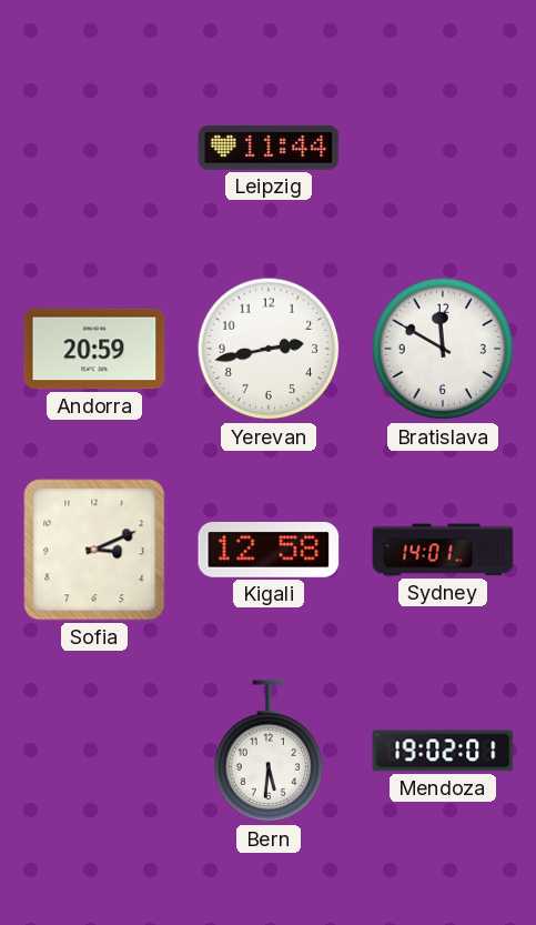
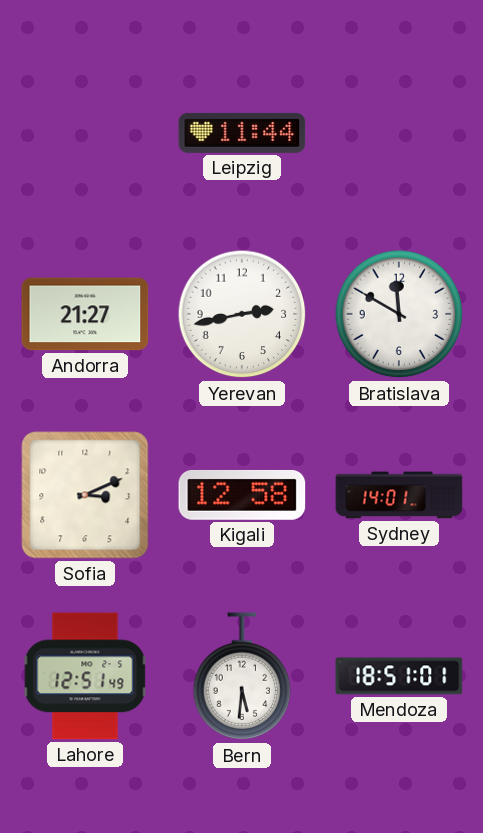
Andorra: 20:59 -> 21:27 (85, 314)
Lahore: none -> 12:51 (85, 676)
Mendoza: 19:02 -> 18:51 (399, 676)
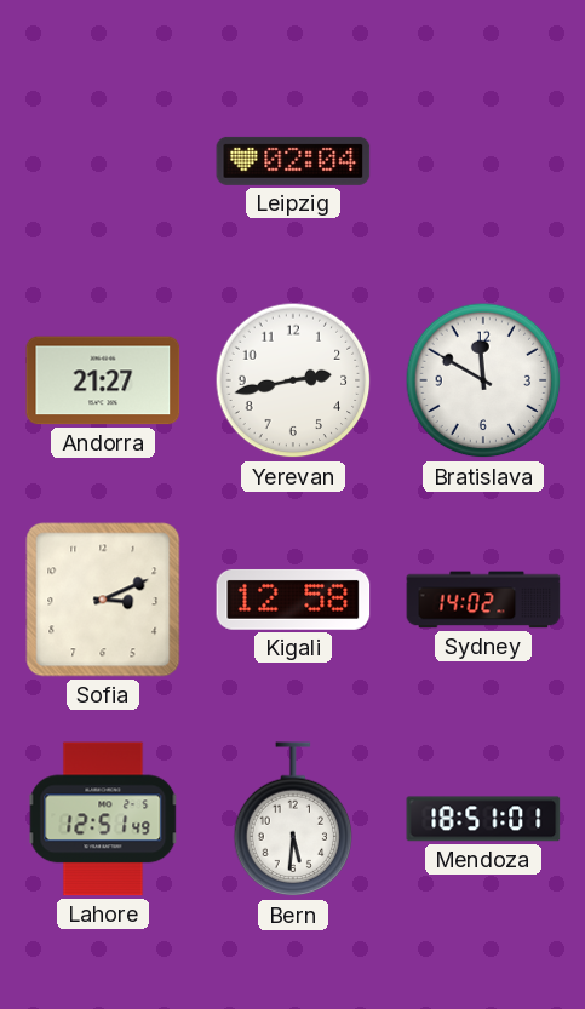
Leipzig: 11:44 -> 02:04 (293, 161)
Sydney: 14:01 -> 14:02 (483, 600)
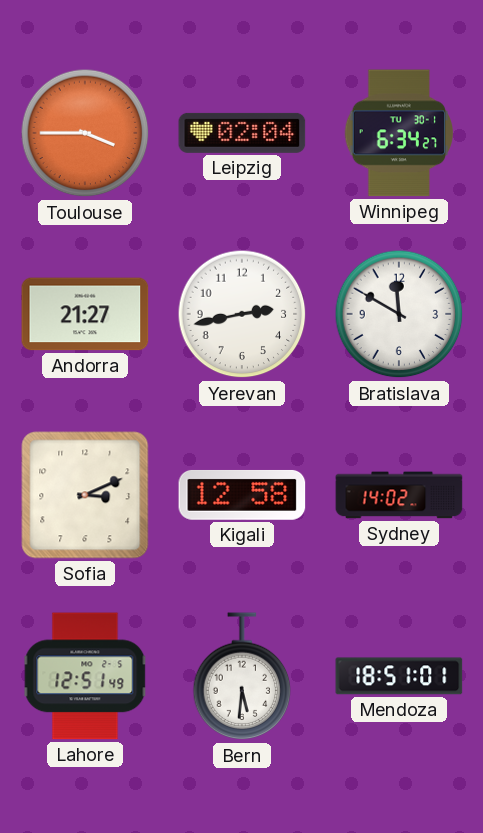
Toulouse: none -> 3:45 (85, 133)
Winnipeg: none -> 6:34 (399, 133)
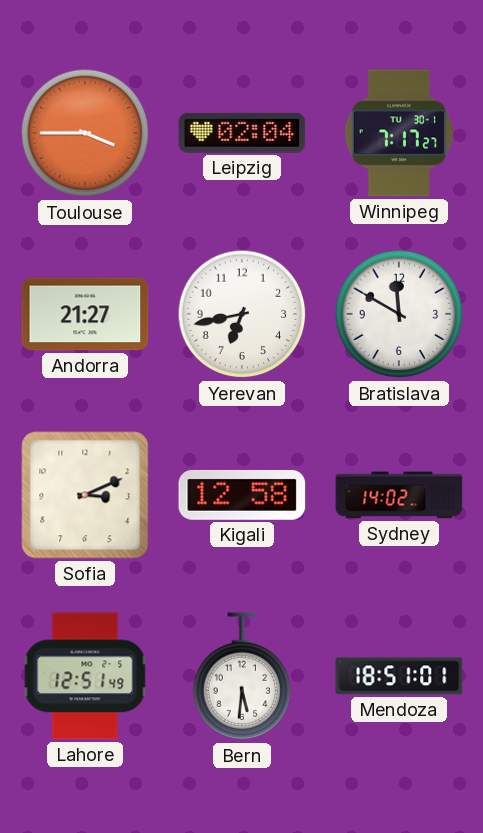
Winnipeg: 6:34 -> 7:17 (399, 133)
Yerevan: 2:43 -> 6:43 (242, 314)
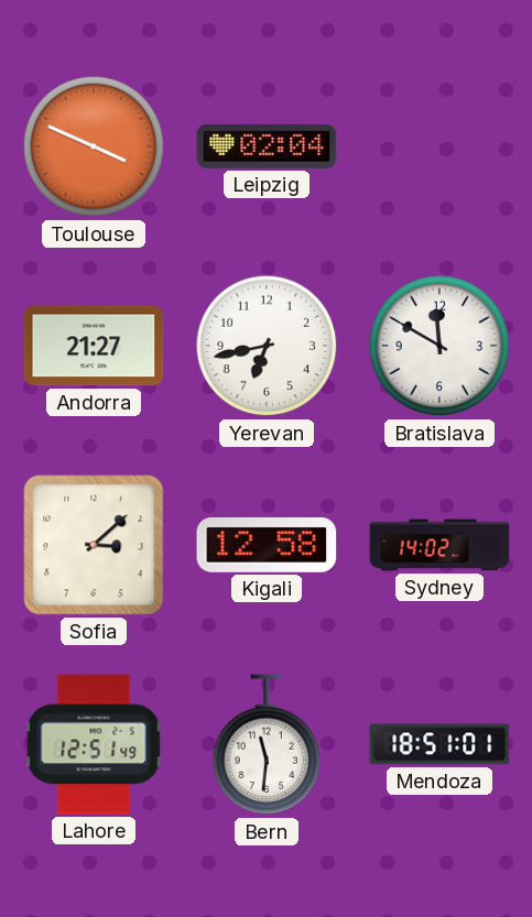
Toulouse: 3:45 -> 3:49 (94, 146)
Winnipeg: 7:17 -> none (399, 133)
Sofia: 3:11 -> 3:08 (94, 545)
Bern: 5:31 -> 11:31 (267, 745)
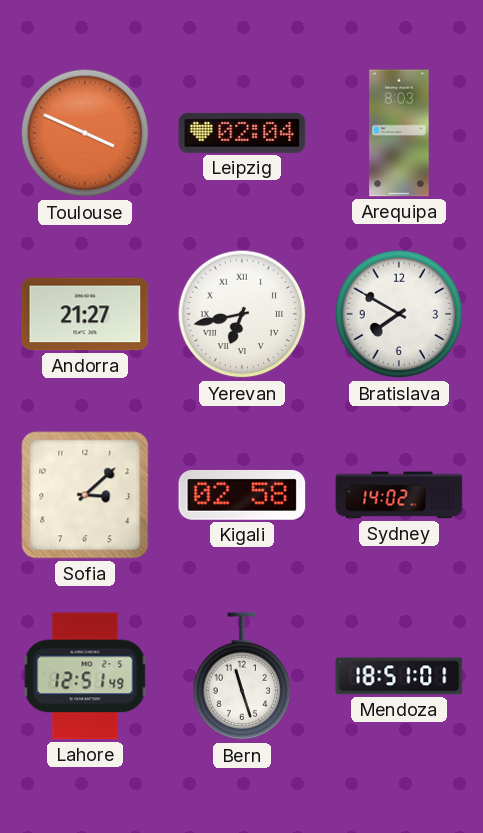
Arequipa: none -> 8:03 (399, 133)
Yerevan numerals: Arabic -> Roman (242, 314)
Bratislava: 11:50 -> 7:50 (399, 314)
Kigali: 12:58 -> 02:58 (242, 495)
Bern: 11:31 -> 11:27 (242, 677)
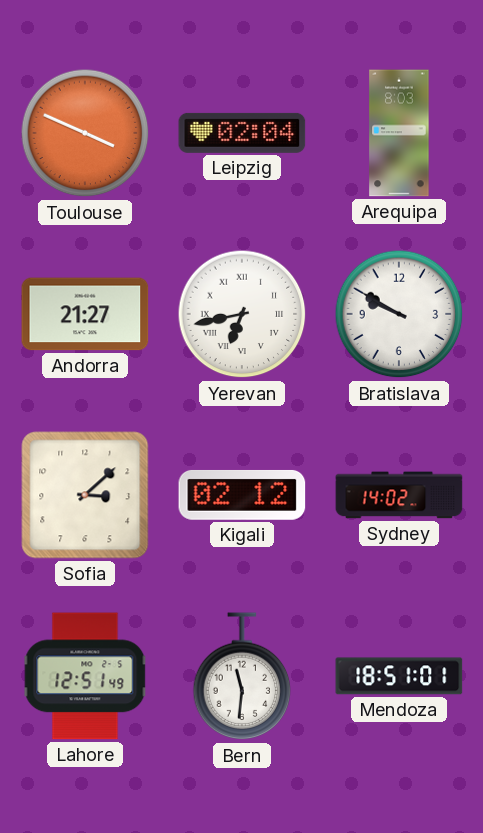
Bratislava: 7:50 -> 9:50 (399, 314)
Kigali: 02:58 -> 02:12 (242, 495)
Bern: 11:27 -> 11:31 (242, 677)
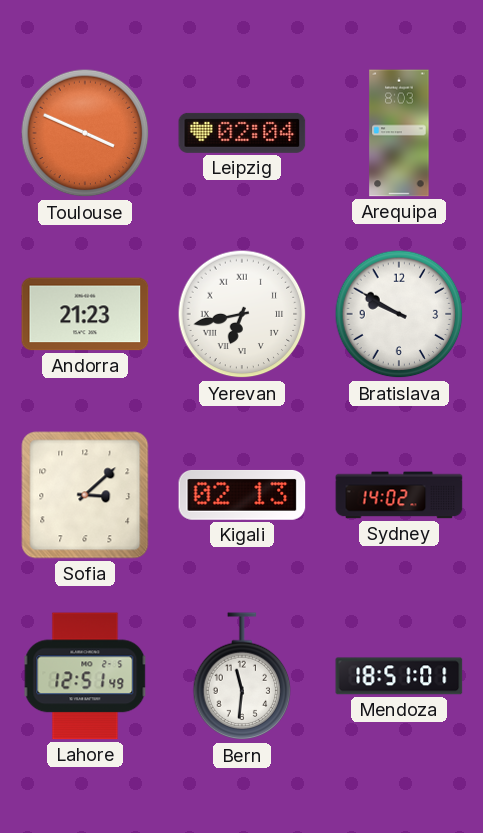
Andorra: 21:27 -> 21:23 (85, 314)
Kigali: 02:12 -> 02:13 (242, 495)
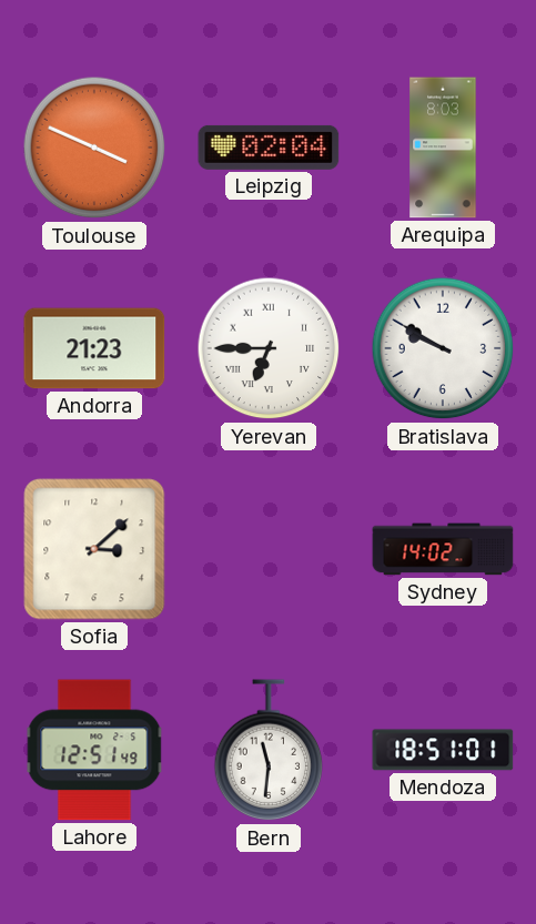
Yerevan: 6:43 -> 6:45 (269, 348)
Kigali: 02:13 -> none (242, 495)
